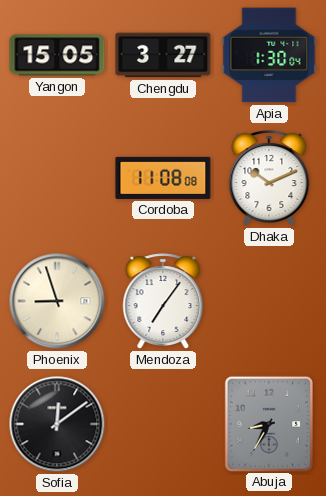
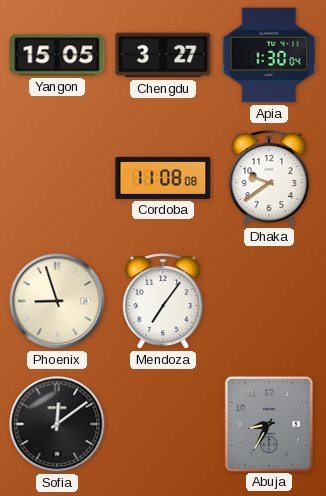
Dhaka: 10:11 -> 9:39 (269, 178)
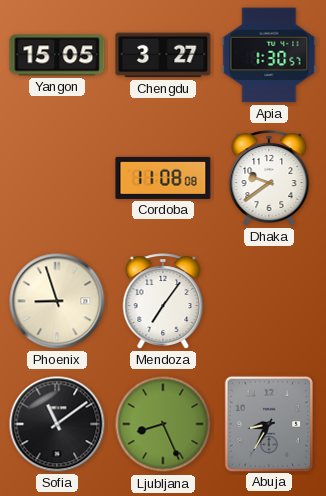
Apia: 1:30:04 -> 1:30:57 (269, 55)
Sofia: 12:09 -> 11:09 (57, 424)
Ljubljana: none -> 8:26 (163, 424)
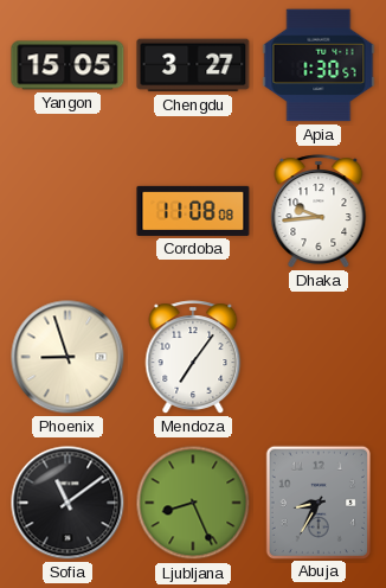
Dhaka: 9:39 -> 9:44 (319, 211)
